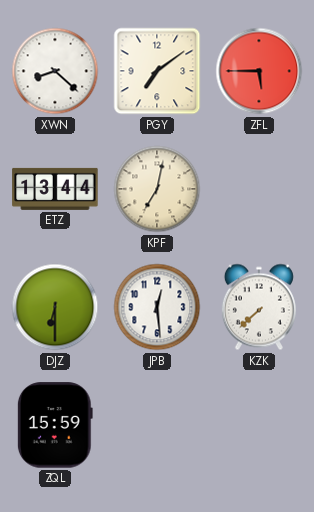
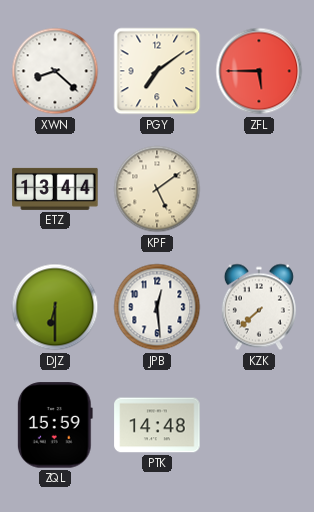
KPF: 7:02 -> 5:09 (157, 189)
PTK: none -> 14:48 (157, 425)
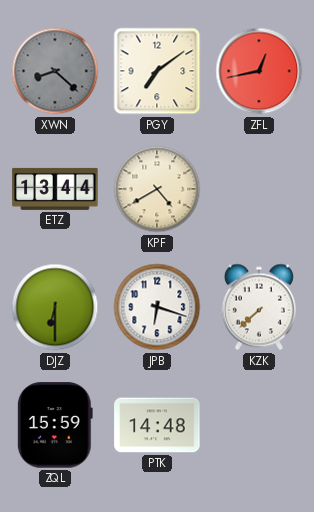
XWN dial: white -> grey (55, 71)
ZFL: 5:45 -> 12:43 (259, 71)
KPF: 5:09 -> 4:40 (157, 189)
JPB: 12:29 -> 6:18 (157, 307)
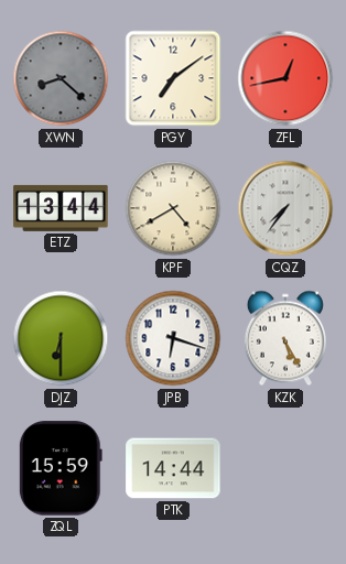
CQZ: none -> 7:36 (285, 208)
KZK: 7:38 -> 5:25 (285, 338)
PTK: 14:48 -> 14:44 (173, 468)
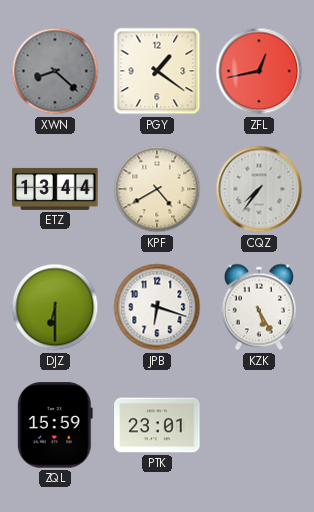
PGY: 7:09 -> 1:21 (157, 71)
PTK: 14:44 -> 23:01 (157, 425)
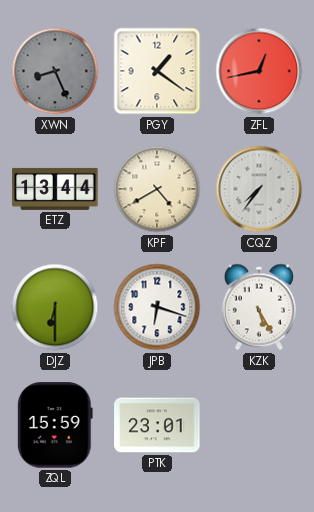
XWN: 8:22 -> 8:26 (55, 71)
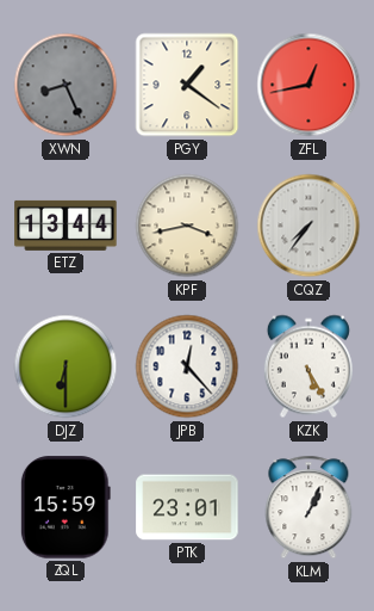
KPF: 4:40 -> 3:43 (187, 226)
JPB: 6:18 -> 12:23 (187, 366)
KLM: none -> 1:04 (308, 507)
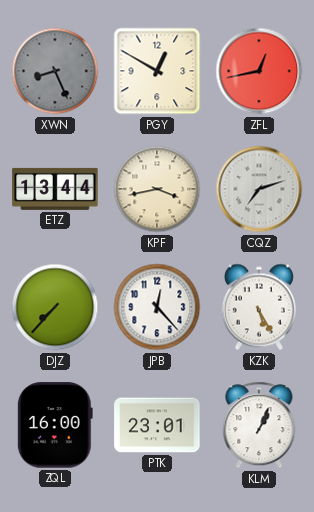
PGY: 1:21 -> 12:50 (157, 71)
CQZ: 7:36 -> 7:12 (259, 189)
DJZ: 6:30 -> 7:37 (55, 307)
ZQL: 15:59 -> 16:00 (55, 425)
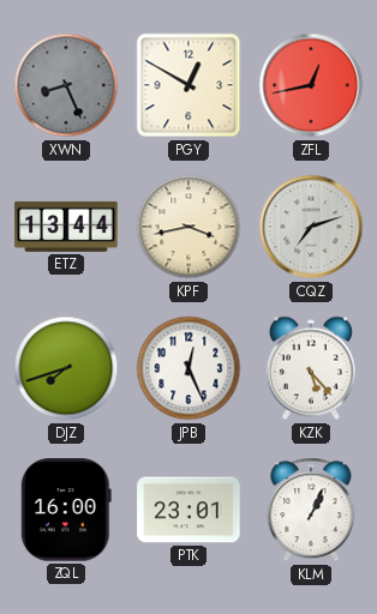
DJZ: 7:37 -> 7:42 (66, 368)
JPB: 12:23 -> 12:26 (188, 368)
KZK: 5:25 -> 5:23 (311, 368)
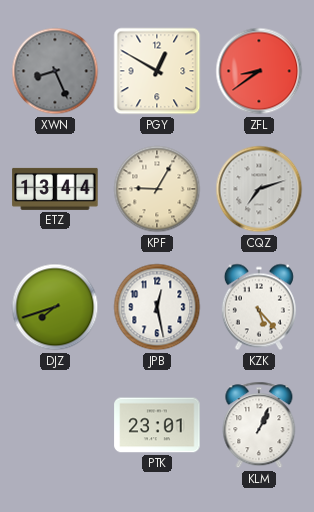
ZFL: 12:43 -> 8:39 (259, 71)
KPF: 3:43 -> 9:05 (157, 189)
JPB: 12:26 -> 12:28 (157, 307)
ZQL: 16:00 -> none (66, 510)
